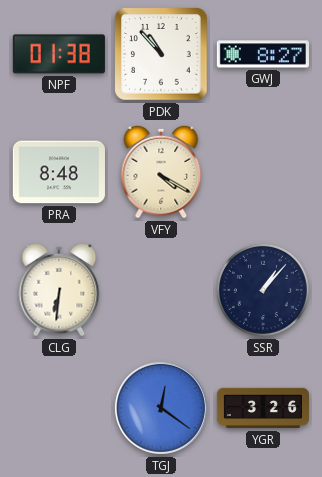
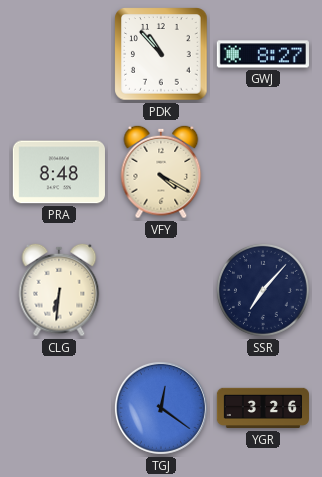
NPF: 01:38 -> none (59, 54)
SSR: 1:07 -> 7:07 (263, 290)
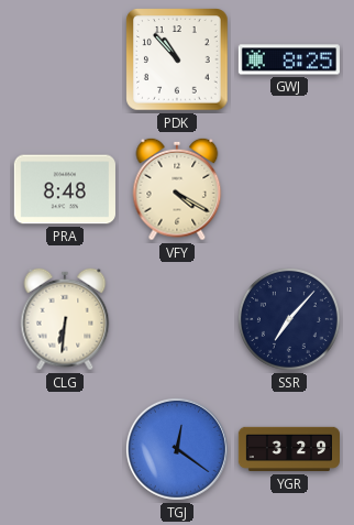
GWJ: 8:27 -> 8:25 (289, 59)
YGR: 3:26 -> 3:29 (288, 449)
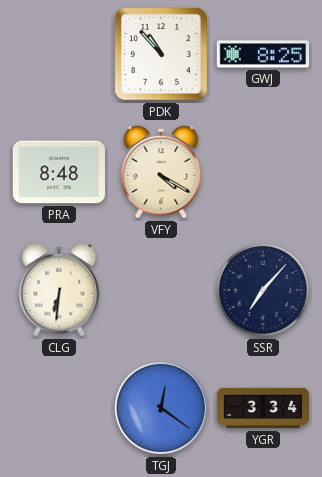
YGR: 3:29 -> 3:34 (262, 408)
